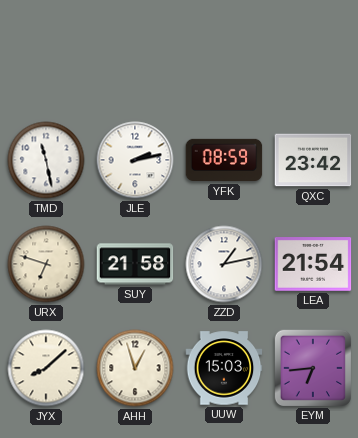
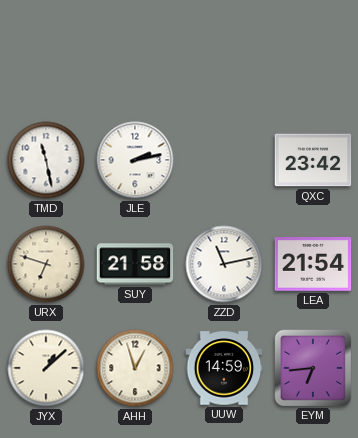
YFK: 08:59 -> none (224, 160)
ZZD: 1:13 -> 11:13 (224, 264)
JYX: 8:08 -> 1:08 (46, 368)
UUW: 15:03 -> 14:59 (224, 368)
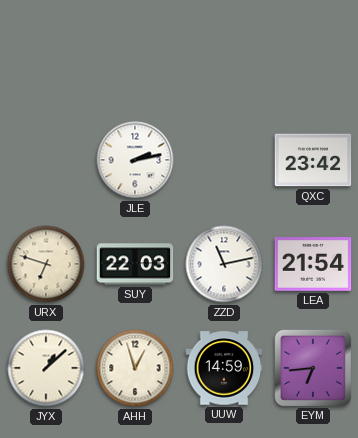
TMD: 11:28 -> none (46, 160)
SUY: 21:58 -> 22:03 (135, 264)
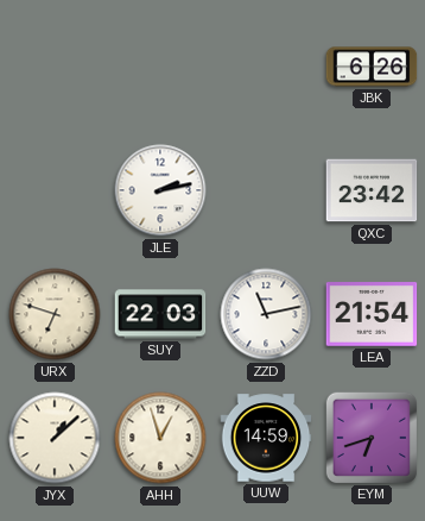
JBK: none -> 6:26 (372, 67)
EYM: 6:44 -> 6:42 (370, 437)
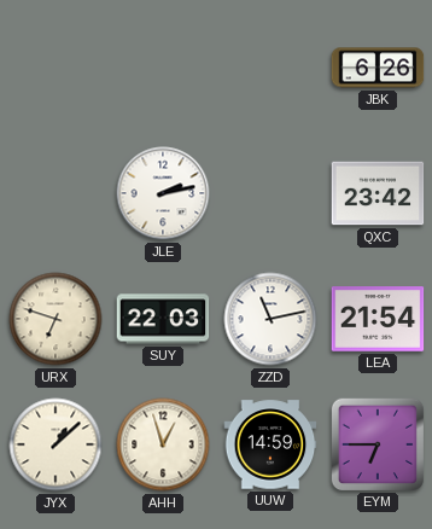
EYM: 6:42 -> 6:45 (376, 443)
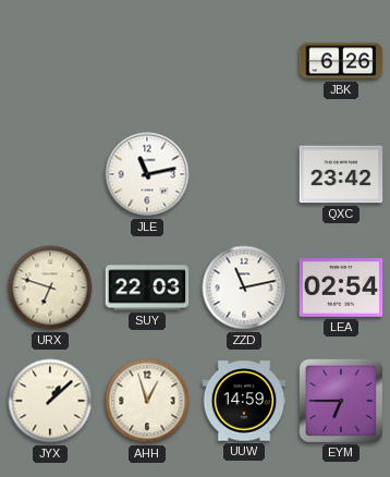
JLE: 2:13 -> 11:13 (147, 174)
LEA: 21:54 -> 02:54 (341, 288)
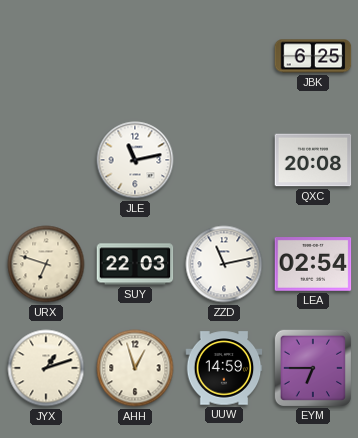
JBK: 6:26 -> 6:25 (313, 56)
QXC: 23:42 -> 20:08 (313, 160)
JYX: 1:08 -> 1:12 (46, 368)
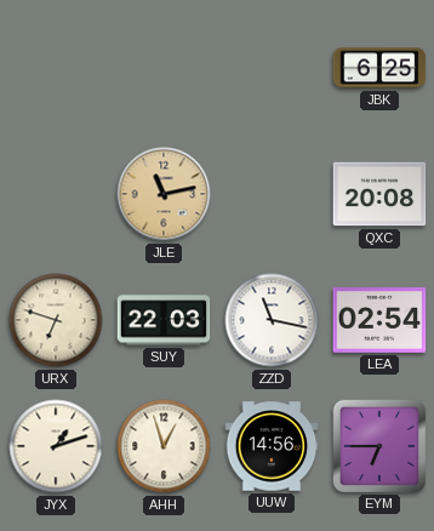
JLE dial: white -> champagne (164, 194)
ZZD: 11:13 -> 11:17 (272, 320)
UUW: 14:59 -> 14:56 (272, 446)
